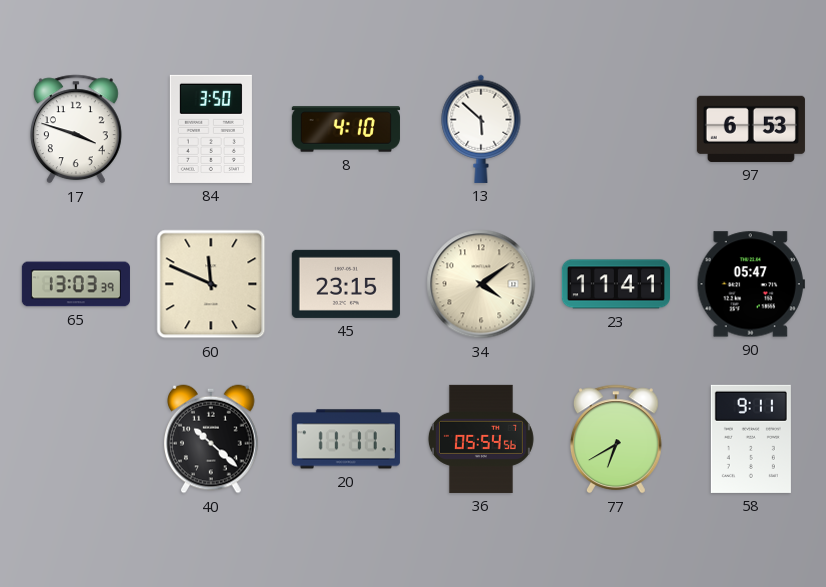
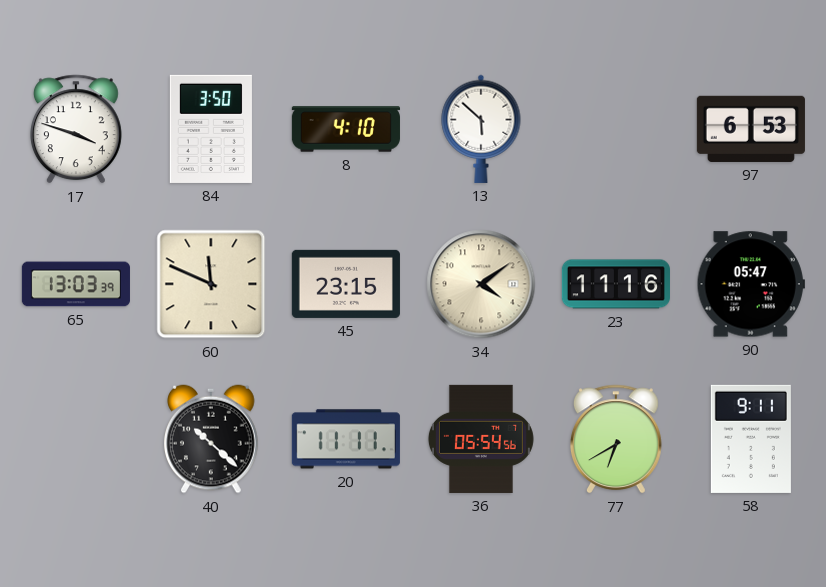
23: 11:41 -> 11:16 (616, 284)
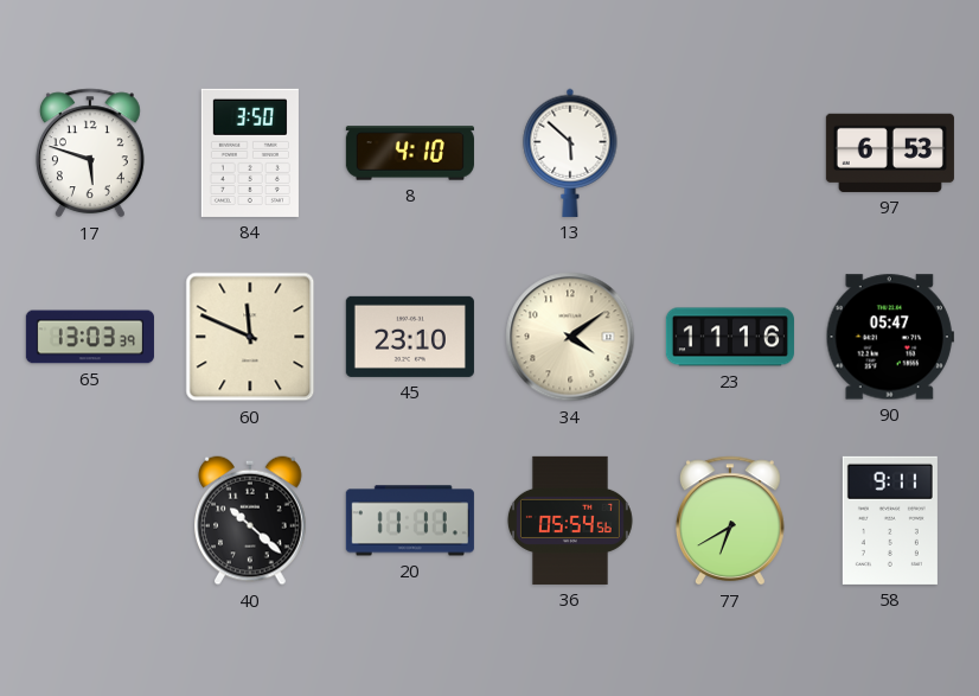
17: 3:48 -> 5:48 (90, 153)
45: 23:15 -> 23:10 (410, 337)
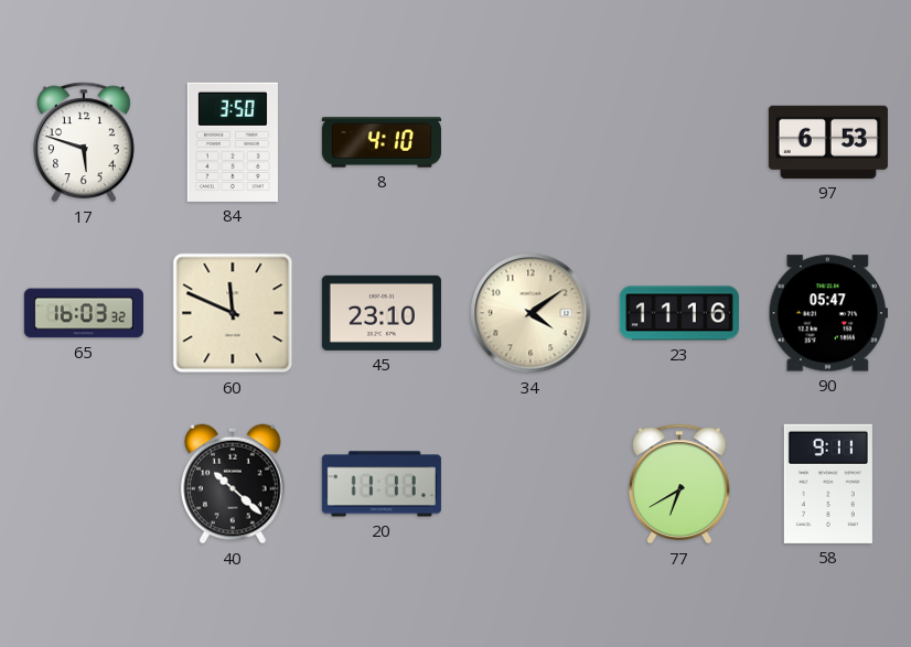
13: 5:52 -> none (570, 153)
65: 13:03 -> 16:03 (84, 313)
36: 05:54 -> none (570, 521)
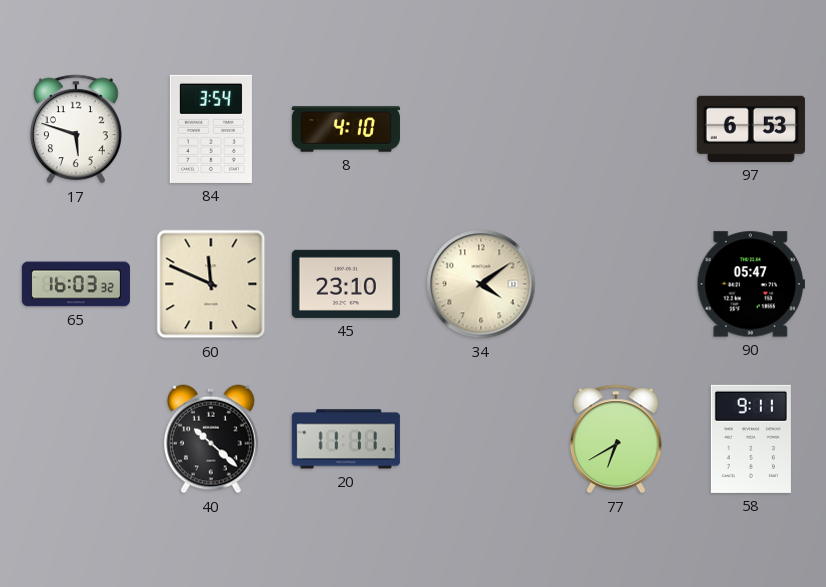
84: 3:50 -> 3:54 (211, 129)
23: 11:16 -> none (679, 313)
